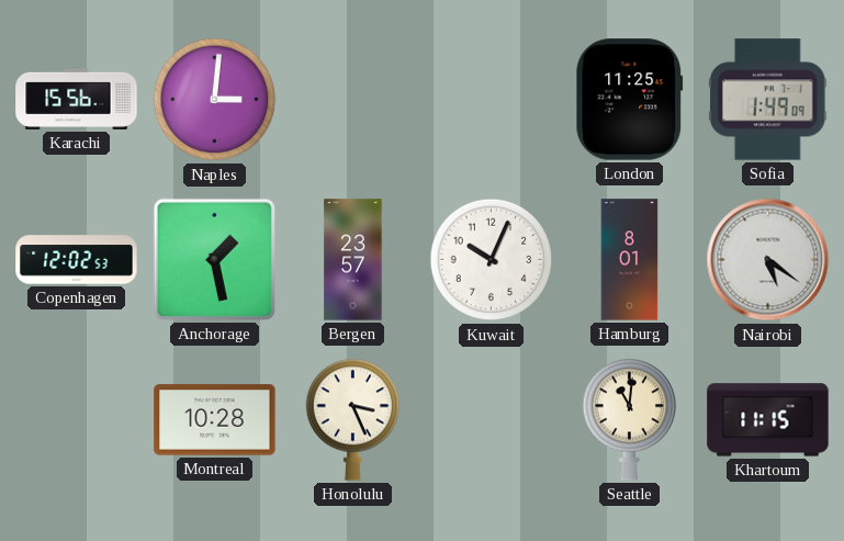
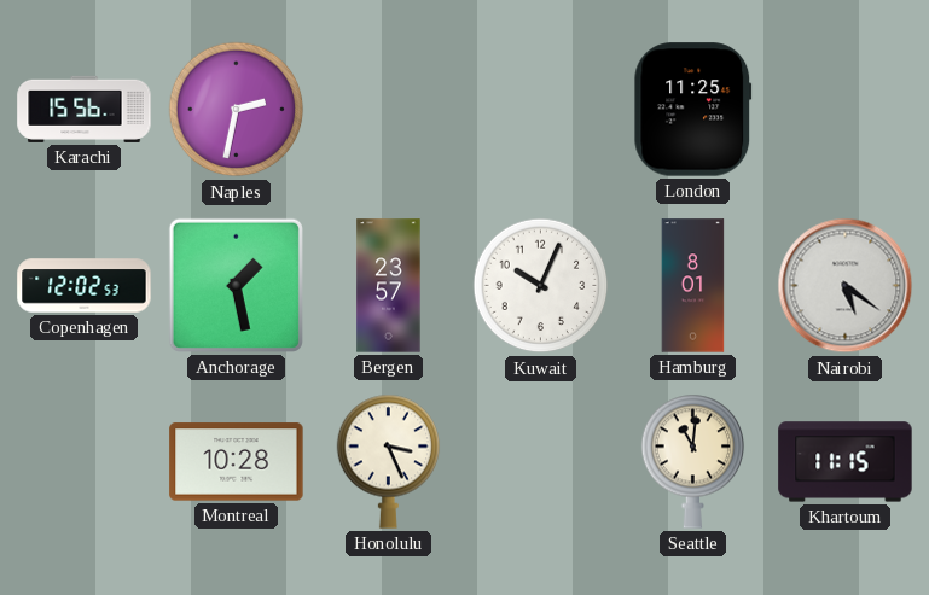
Naples: 3:01 -> 2:32 (237, 110)
Sofia: 1:49 -> none (768, 100)
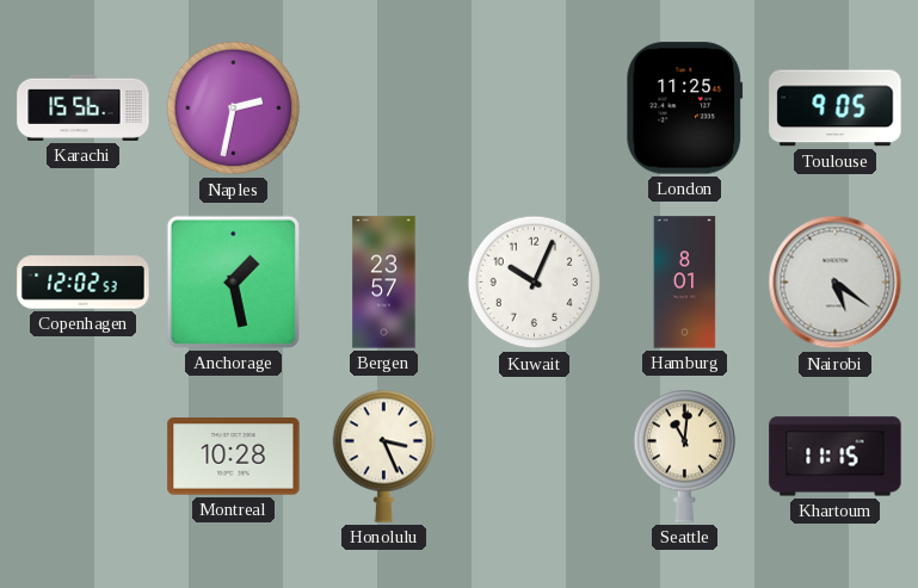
Toulouse: none -> 9:05 (836, 109)
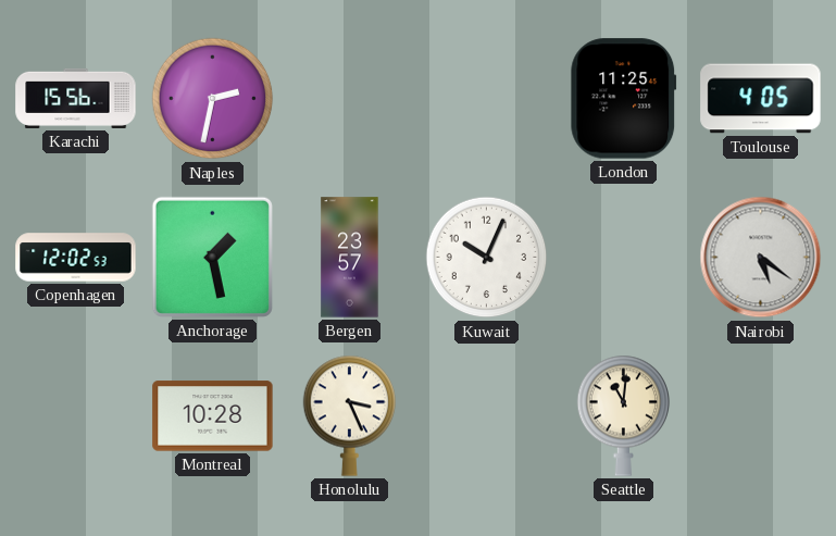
Toulouse: 9:05 -> 4:05 (761, 99)
Hamburg: 8:01 -> none (685, 283)
Khartoum: 11:15 -> none (836, 457)
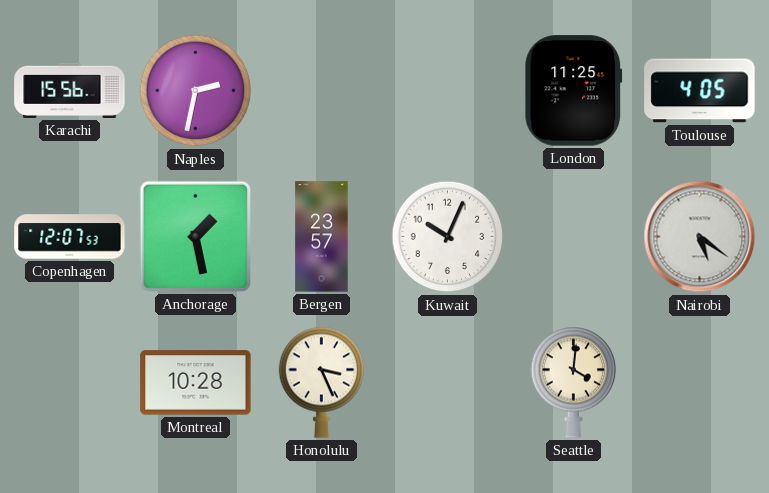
Copenhagen: 12:02 -> 12:07 (70, 237)
Seattle: 11:01 -> 4:01 (574, 382)
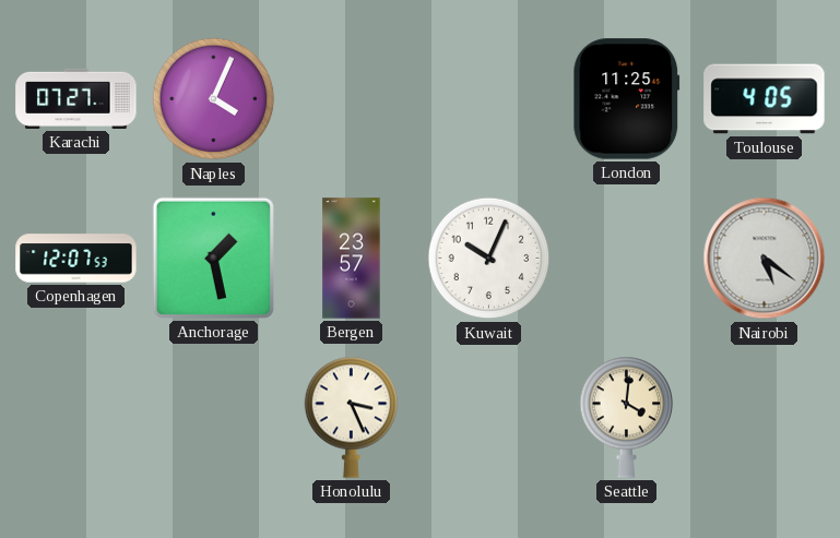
Karachi: 15:56 -> 07:27 (76, 98)
Naples: 2:32 -> 4:04 (214, 99)
Montreal: 10:28 -> none (196, 383)
